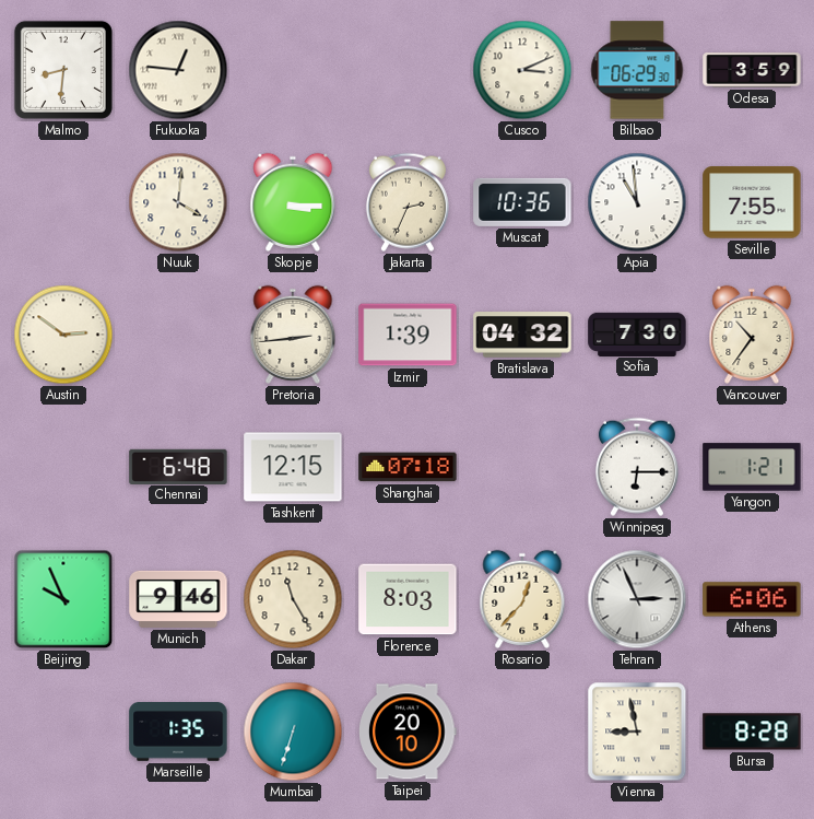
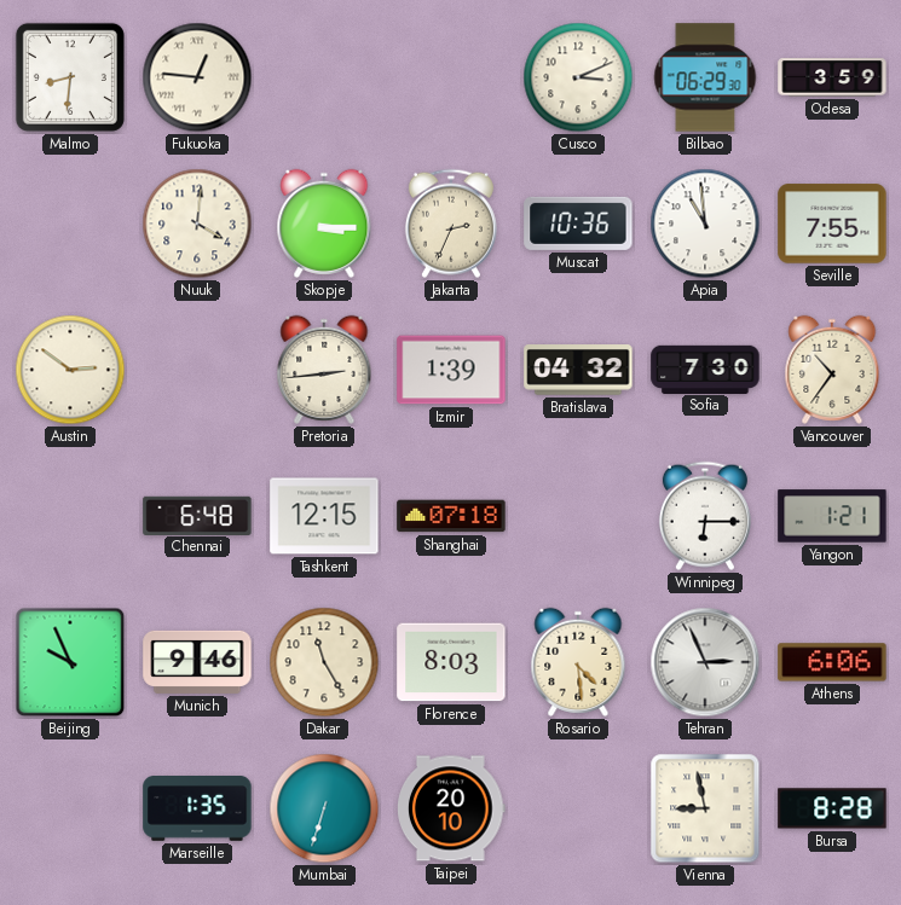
Rosario: 12:37 -> 4:29 (578, 662)
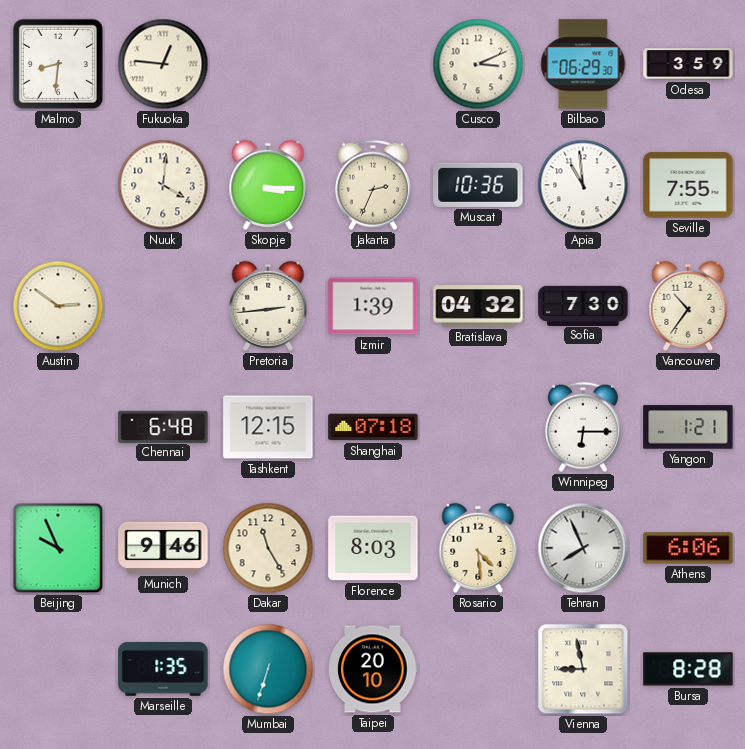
Tehran: 2:56 -> 7:56 (583, 548)
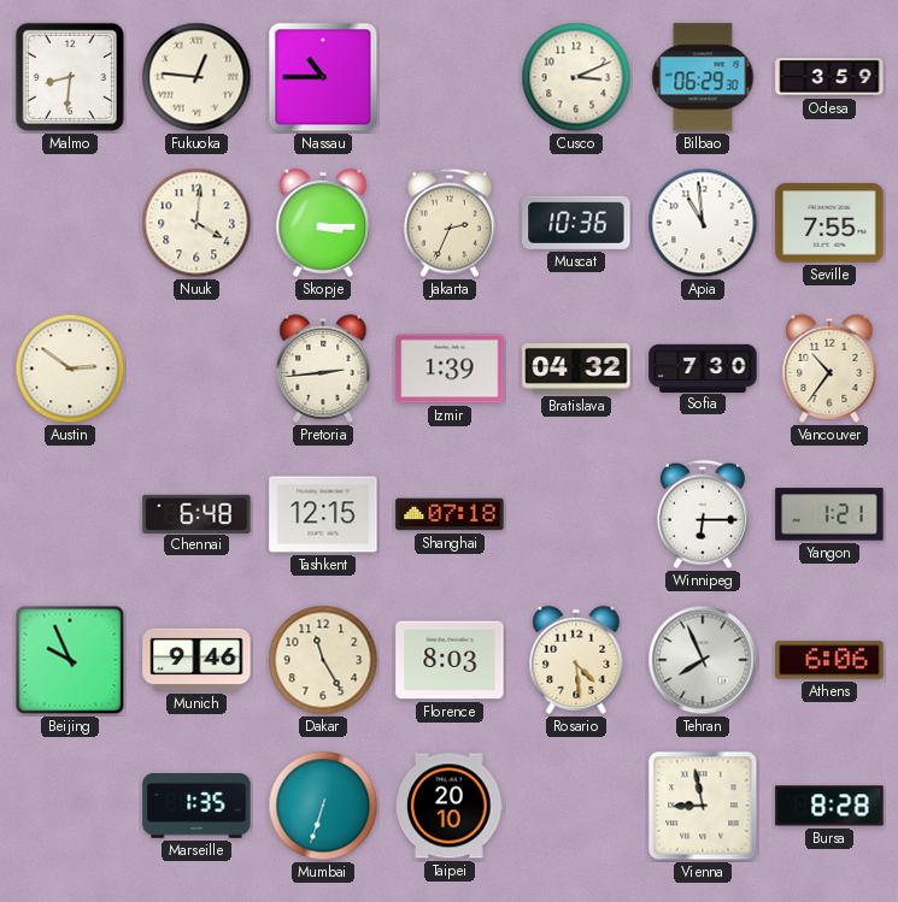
Nassau: none -> 10:45 (323, 77)
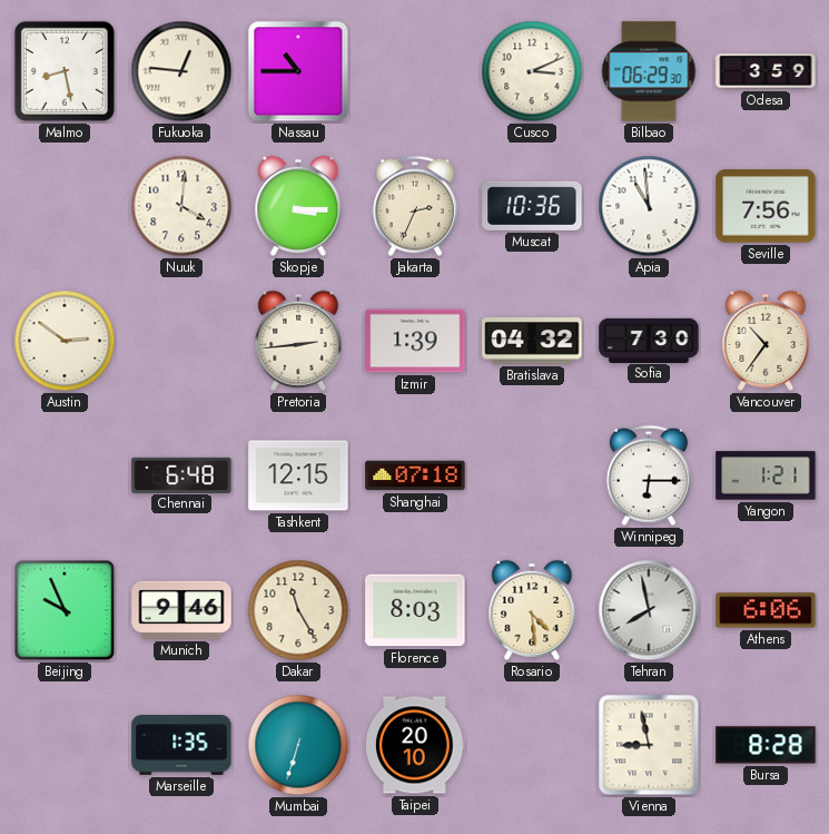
Malmo: 8:31 -> 8:28 (65, 71)
Seville: 7:55 -> 7:56 (766, 206)
Tehran: 7:56 -> 7:58 (649, 610)
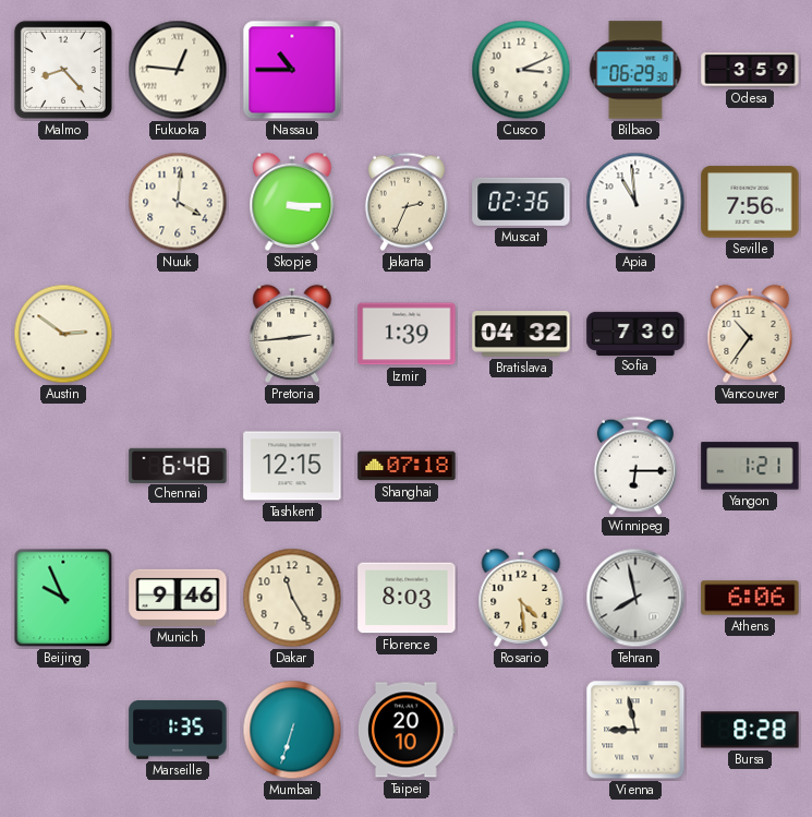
Malmo: 8:28 -> 8:23 (63, 70)
Muscat: 10:36 -> 02:36 (521, 202)
